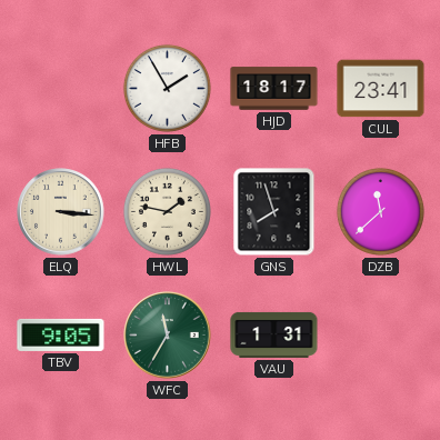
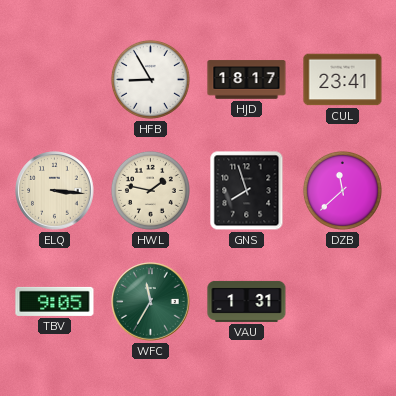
HFB: 1:55 -> 8:55 (150, 79)
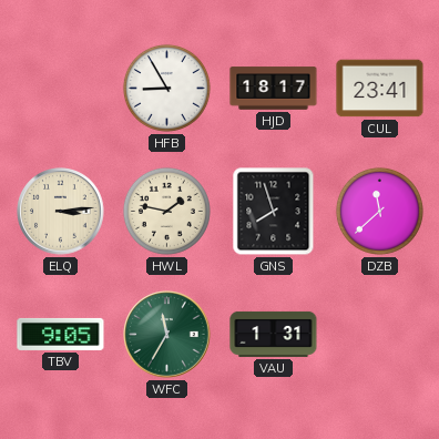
ELQ: 3:16 -> 3:14 (61, 212)
